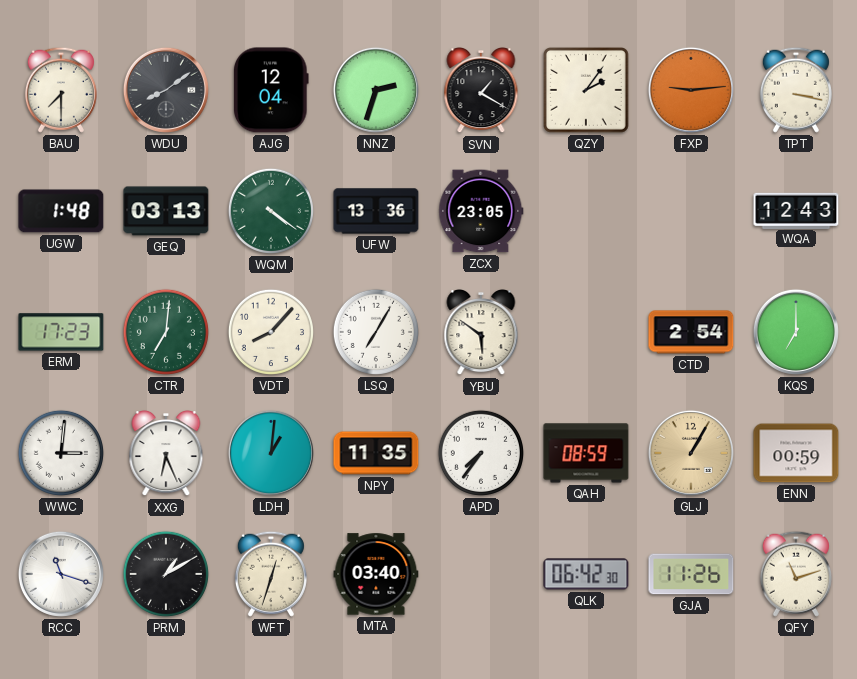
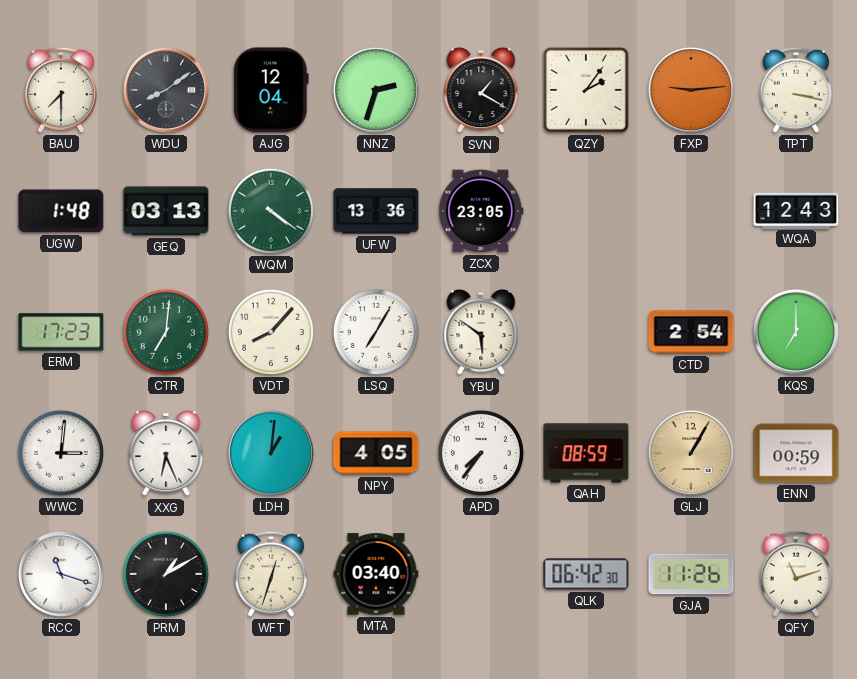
NPY: 11:35 -> 4:05 (376, 453)
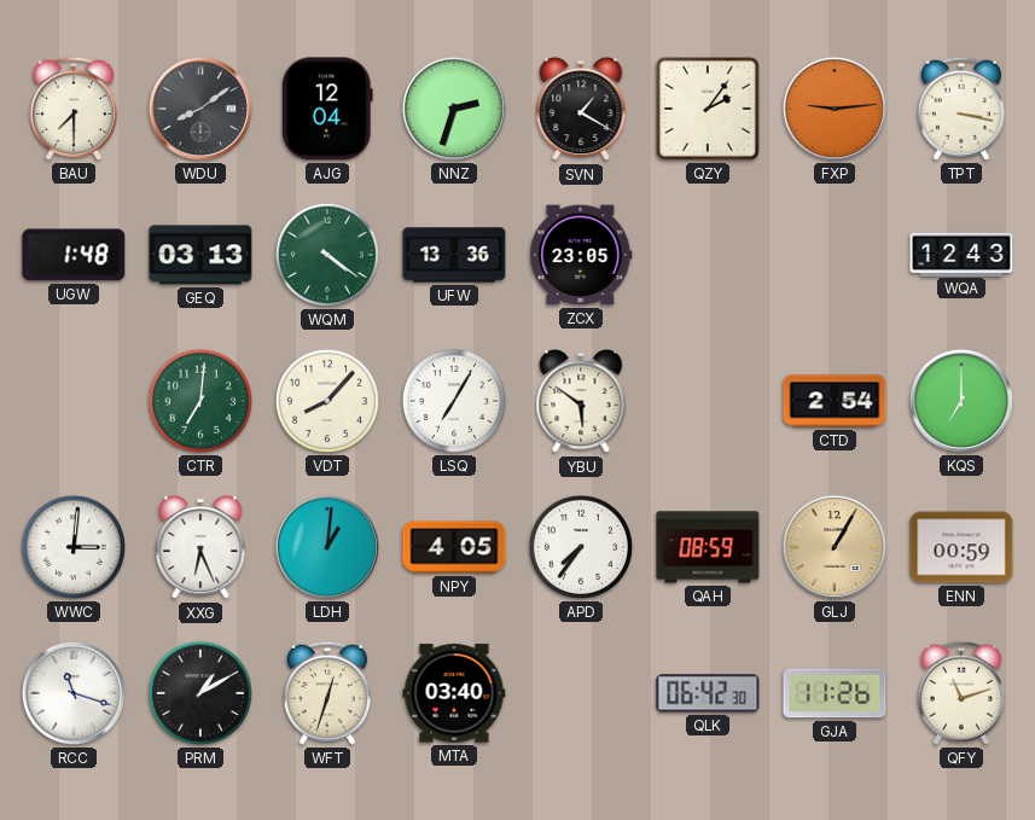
ERM: 17:23 -> none (61, 332)
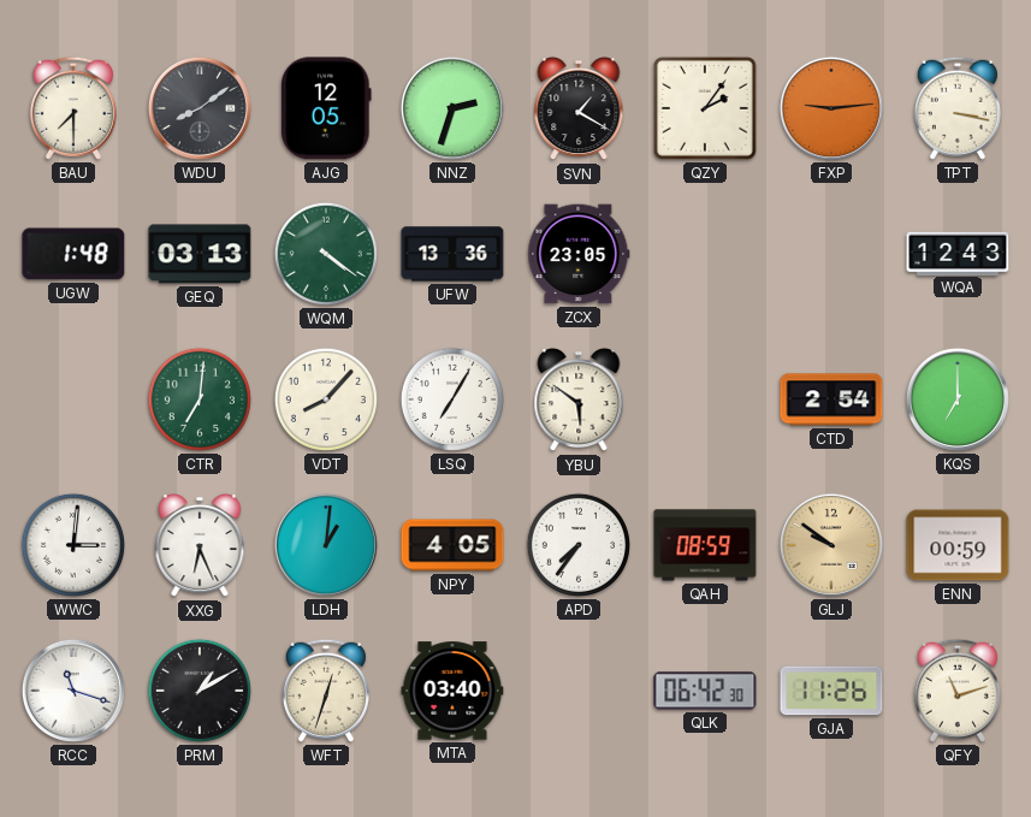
AJG: 12:04 -> 12:05 (326, 108)
GLJ: 1:05 -> 9:51 (831, 545)
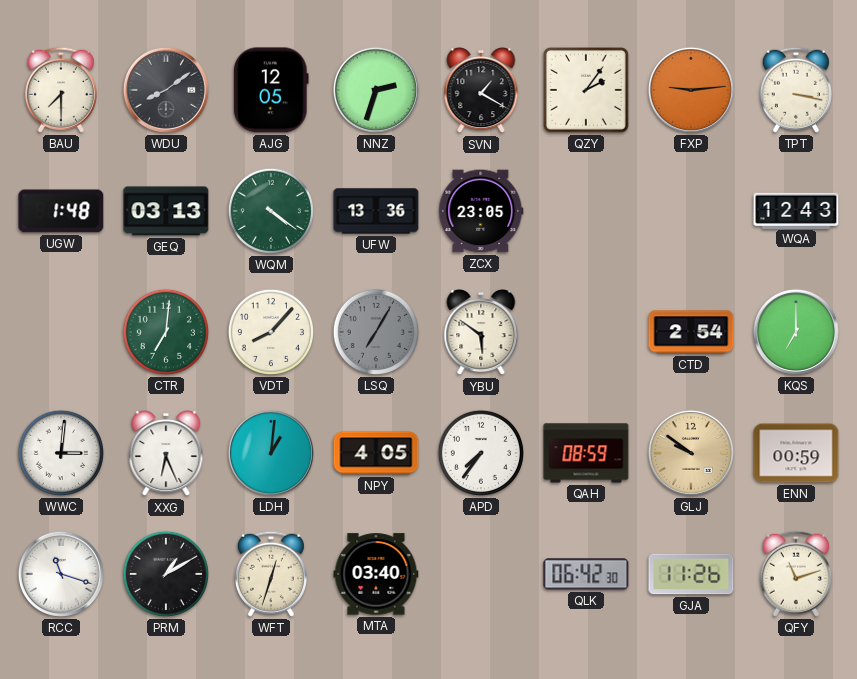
LSQ dial: white -> grey (376, 332)
